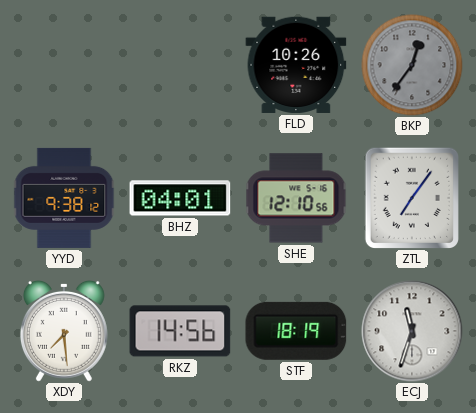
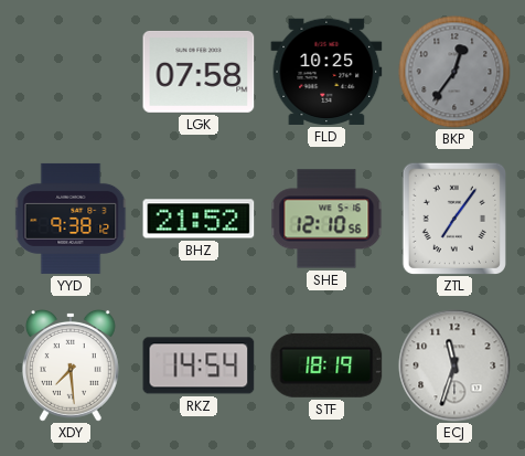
LGK: none -> 07:58 (199, 72)
FLD: 10:26 -> 10:25 (326, 72)
BHZ: 04:01 -> 21:52 (199, 219)
RKZ: 14:56 -> 14:54 (199, 365)
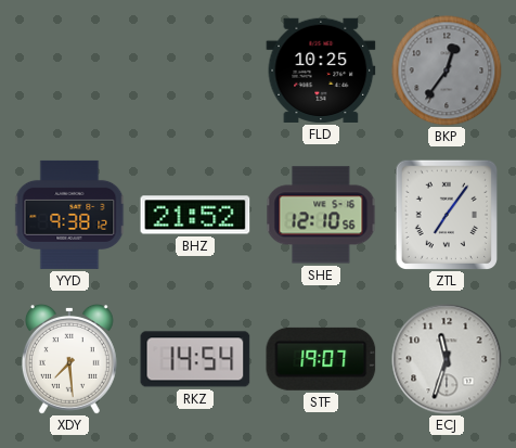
LGK: 07:58 -> none (199, 72)
STF: 18:19 -> 19:07 (321, 359)
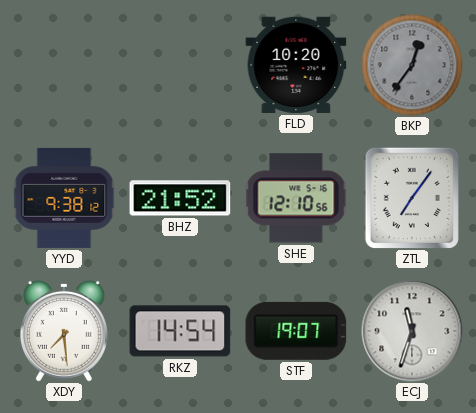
FLD: 10:25 -> 10:20 (296, 65)
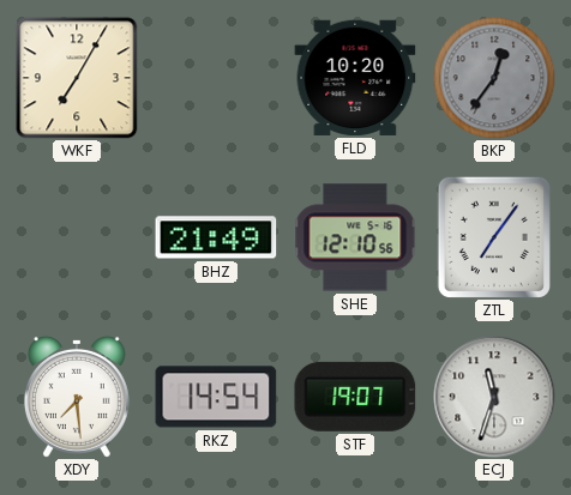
WKF: none -> 7:05 (77, 78)
YYD: 9:38 -> none (64, 198)
BHZ: 21:52 -> 21:49 (216, 237)
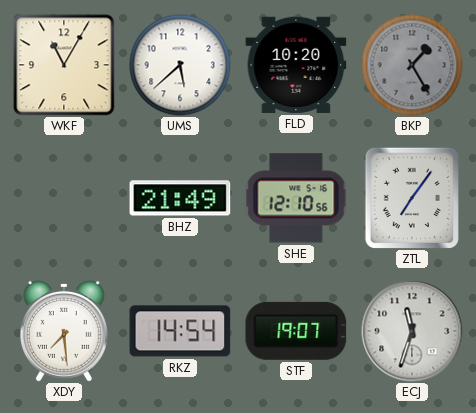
WKF: 7:05 -> 11:05 (64, 65)
UMS: none -> 5:38 (180, 65)
BKP: 12:36 -> 1:25 (412, 65)
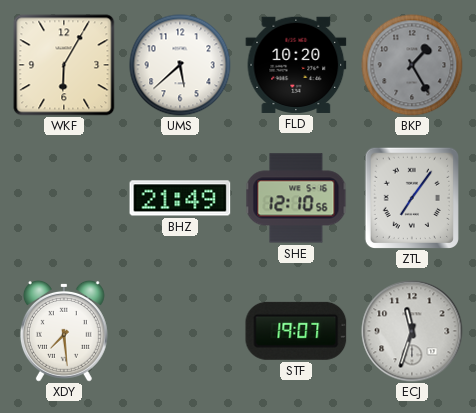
WKF: 11:05 -> 6:05 (64, 65)
RKZ: 14:54 -> none (180, 331)
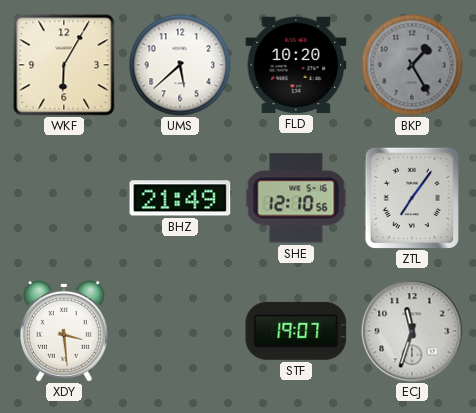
XDY: 7:29 -> 3:29 (64, 331)
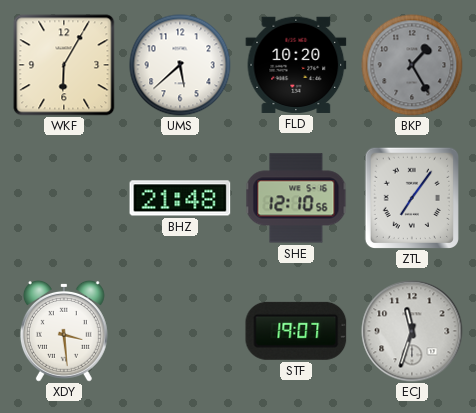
BHZ: 21:49 -> 21:48 (180, 198)
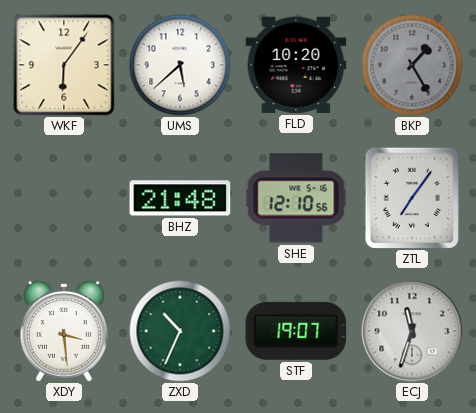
WKF: 6:05 -> 6:06 (64, 65)
ZXD: none -> 10:34 (180, 331)
